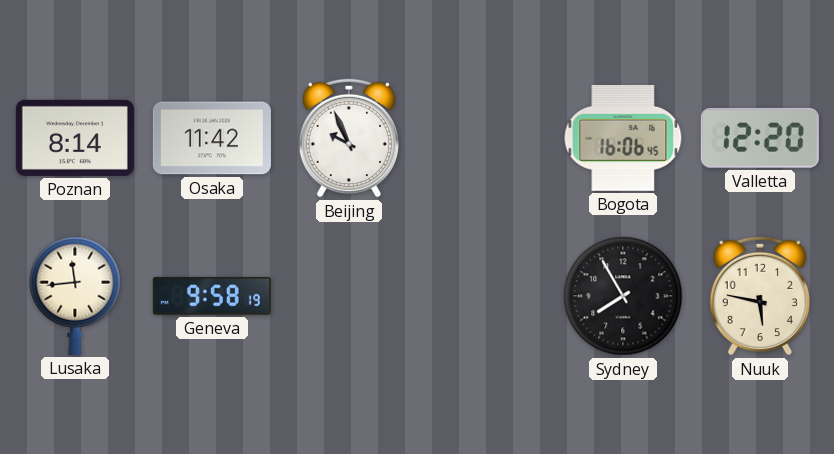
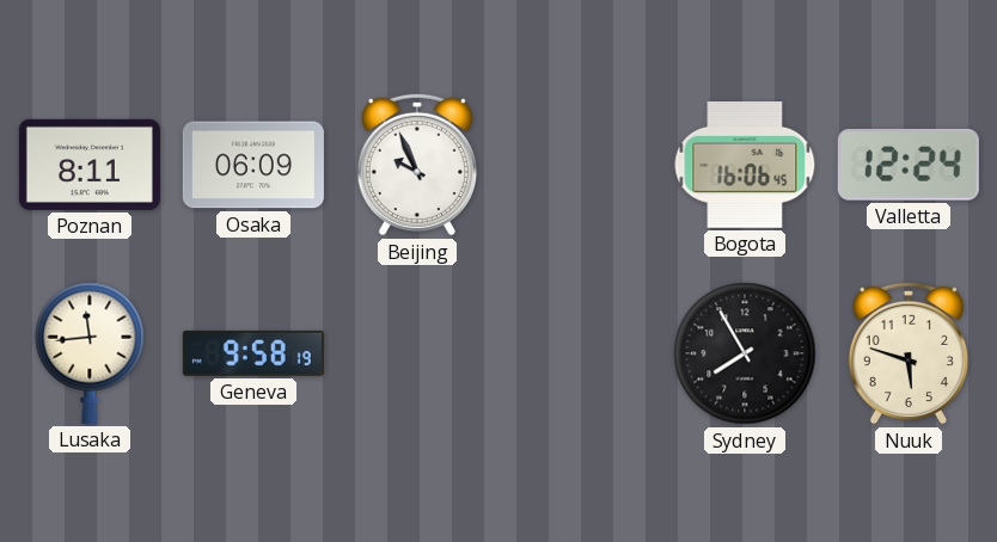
Poznan: 8:14 -> 8:11 (90, 165)
Osaka: 11:42 -> 06:09 (253, 165)
Valletta: 12:20 -> 12:24 (909, 165)
Nuuk: 5:47 -> 5:48 (909, 353)
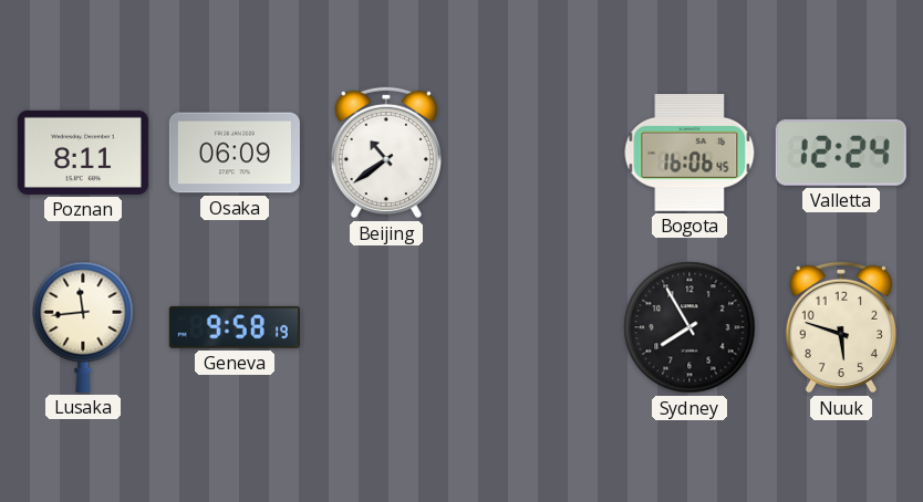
Beijing: 9:56 -> 10:39 (386, 153)
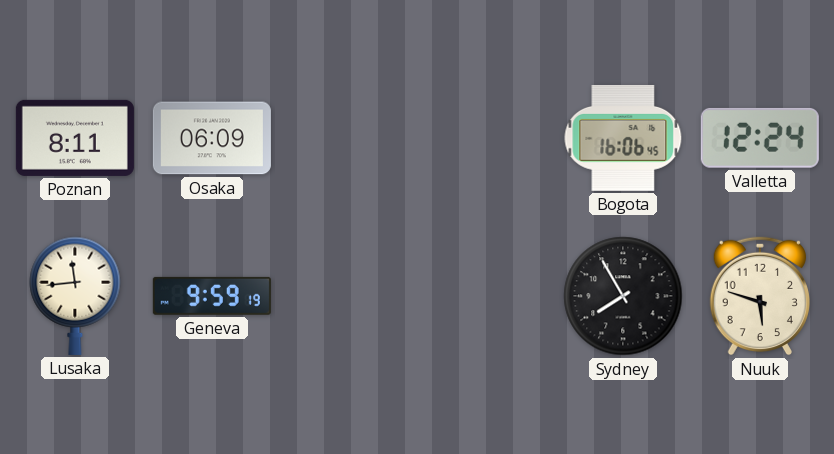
Beijing: 10:39 -> none (386, 153)
Geneva: 9:58 -> 9:59 (212, 296)
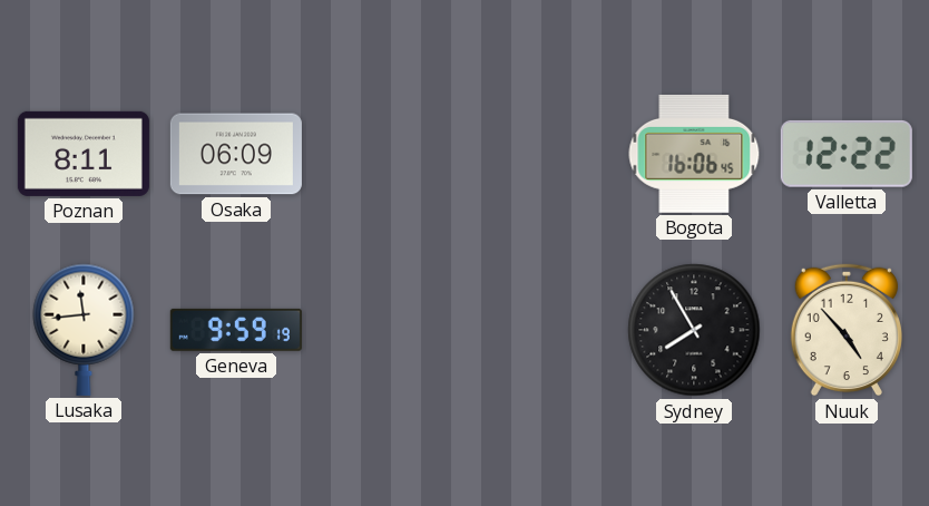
Valletta: 12:24 -> 12:22 (847, 154)
Nuuk: 5:48 -> 4:53 (847, 330)
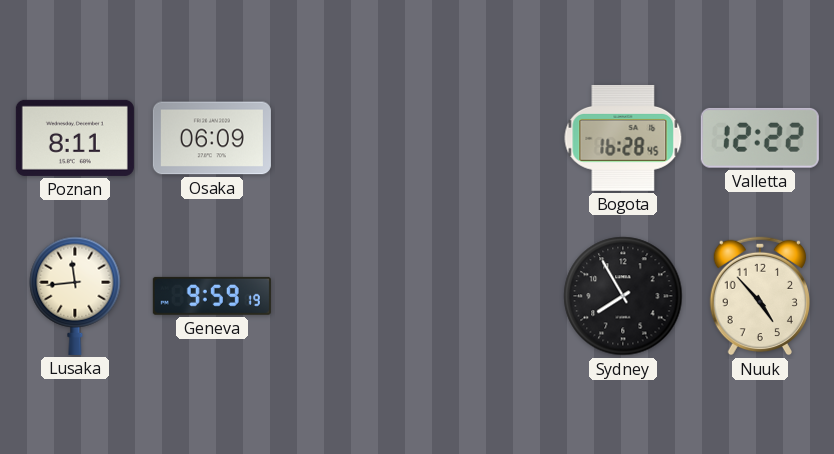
Bogota: 16:06 -> 16:28 (623, 138)
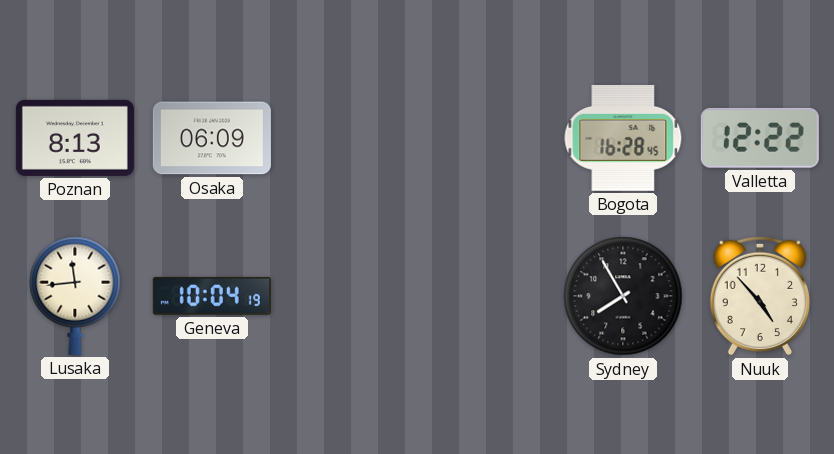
Poznan: 8:11 -> 8:13 (75, 138)
Geneva: 9:59 -> 10:04 (212, 296)
